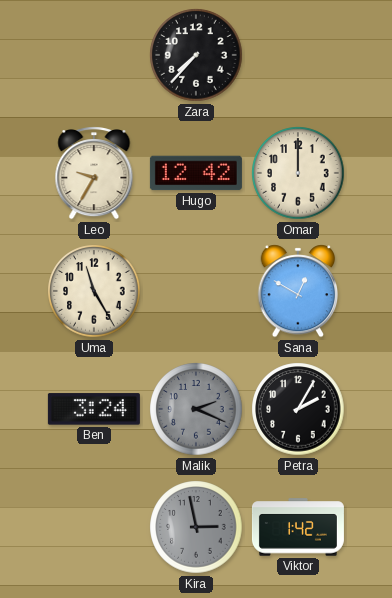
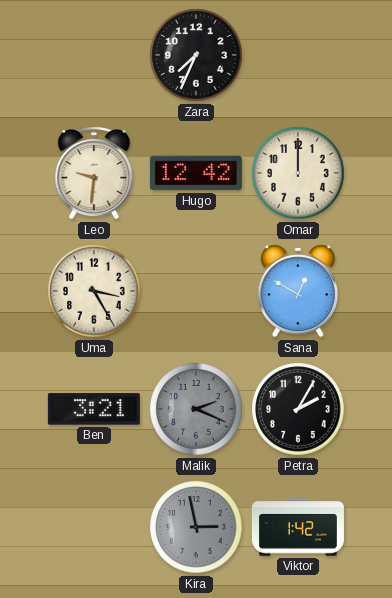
Zara: 7:37 -> 7:34 (196, 55)
Leo: 9:35 -> 9:31 (94, 173)
Uma: 11:25 -> 3:25 (94, 291)
Ben: 3:24 -> 3:21 (94, 409)
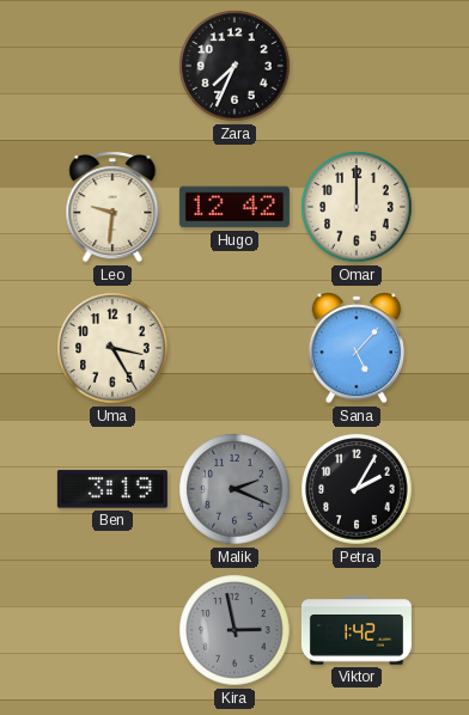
Sana: 12:50 -> 5:07 (357, 348)
Ben: 3:21 -> 3:19 (112, 489)
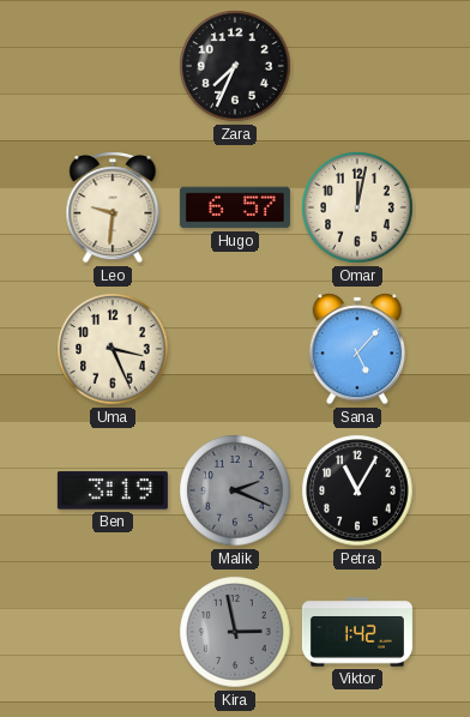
Hugo: 12:42 -> 6:57 (235, 207)
Omar: 12:00 -> 12:02 (357, 207)
Uma: 3:25 -> 3:26 (113, 349)
Petra: 2:05 -> 11:05 (357, 490)
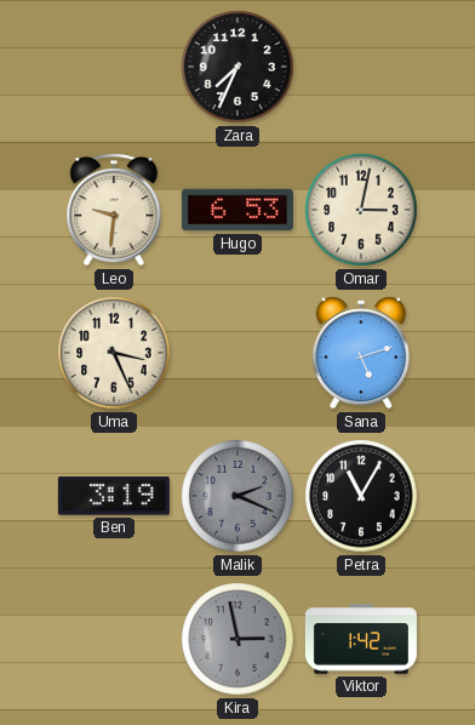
Hugo: 6:57 -> 6:53 (237, 210)
Omar: 12:02 -> 3:02 (361, 210)
Sana: 5:07 -> 5:12 (361, 353)
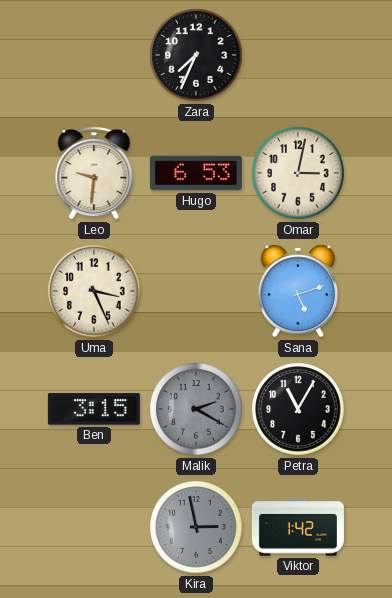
Ben: 3:19 -> 3:15 (94, 409)
Malik: 2:19 -> 2:20 (196, 409)
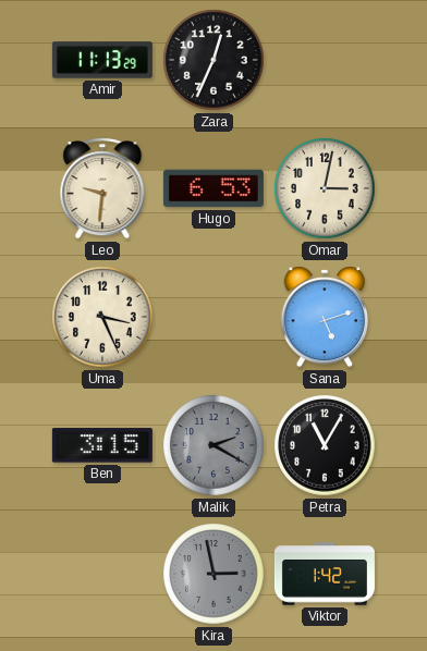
Amir: none -> 11:13 (102, 60)
Zara: 7:34 -> 12:34 (213, 60)
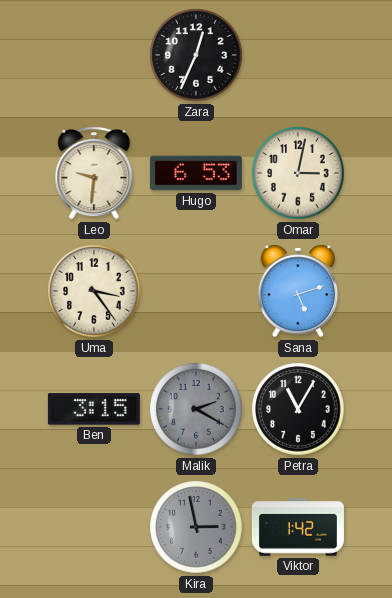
Amir: 11:13 -> none (102, 60)
Uma: 3:26 -> 3:24 (94, 291)
